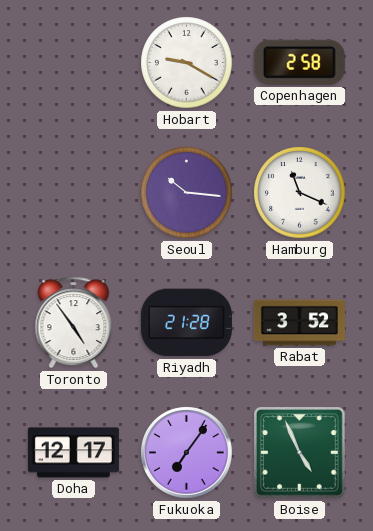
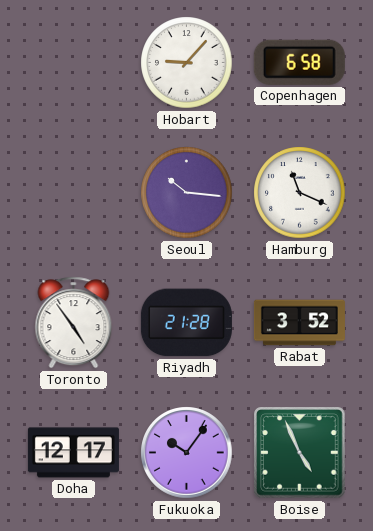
Hobart: 9:20 -> 9:07 (187, 63)
Copenhagen: 2:58 -> 6:58 (299, 62)
Fukuoka: 7:06 -> 10:06 (187, 453)
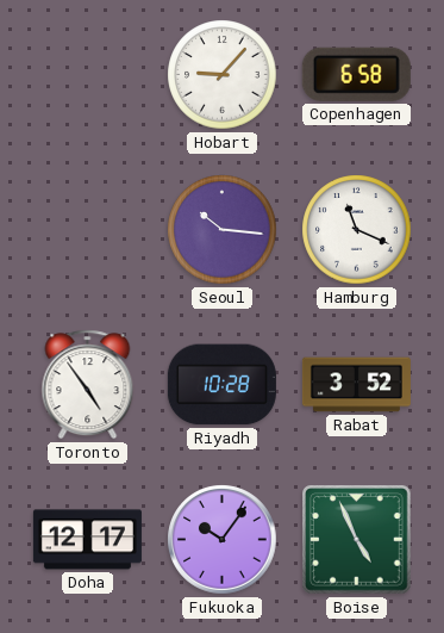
Riyadh: 21:28 -> 10:28 (221, 385)
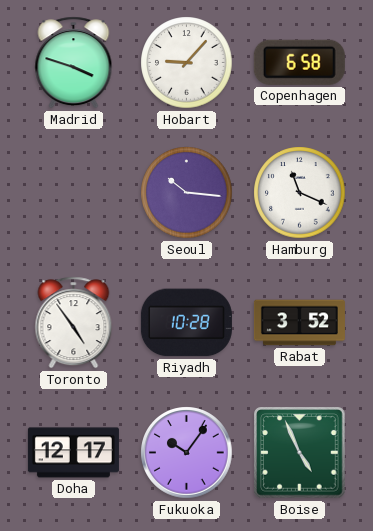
Madrid: none -> 3:48 (74, 63)
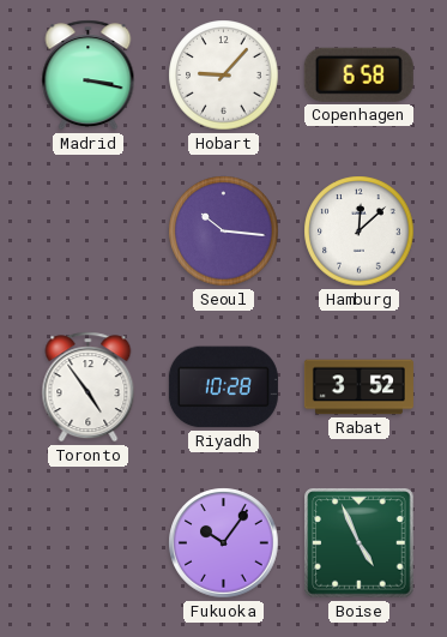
Madrid: 3:48 -> 3:17 (89, 76)
Hamburg: 11:19 -> 12:08 (360, 232)
Doha: 12:17 -> none (73, 453)
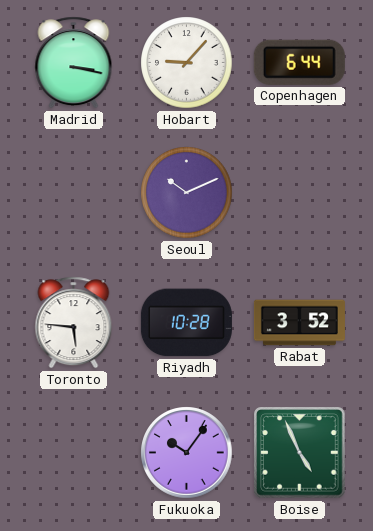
Copenhagen: 6:58 -> 6:44 (299, 62)
Seoul: 10:16 -> 10:11 (187, 193)
Hamburg: 12:08 -> none (360, 232)
Toronto: 4:54 -> 5:46 (74, 323)
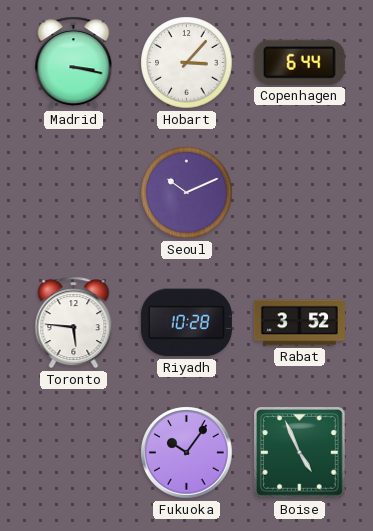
Hobart: 9:07 -> 3:07 (187, 63)
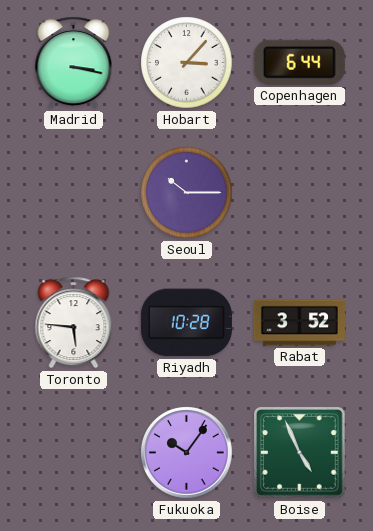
Seoul: 10:11 -> 10:15 (187, 193)
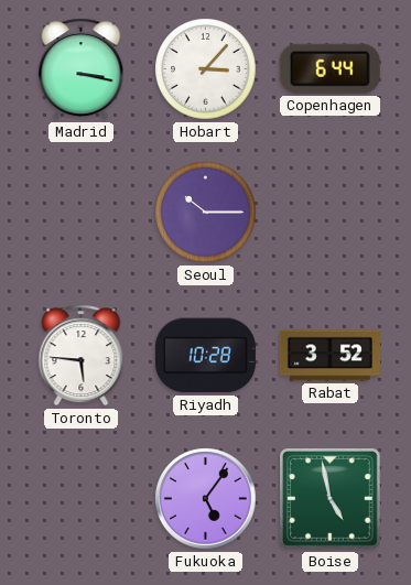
Fukuoka: 10:06 -> 5:06 (206, 499)
Boise: 4:56 -> 4:58 (331, 499)
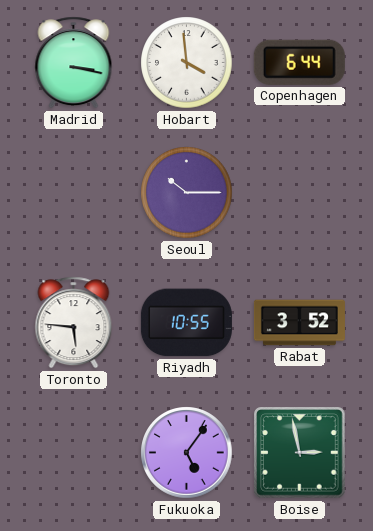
Hobart: 3:07 -> 3:59 (187, 63)
Riyadh: 10:28 -> 10:55 (186, 323)
Boise: 4:58 -> 2:58 (300, 453)
